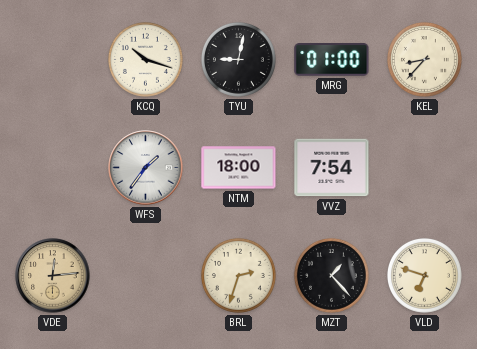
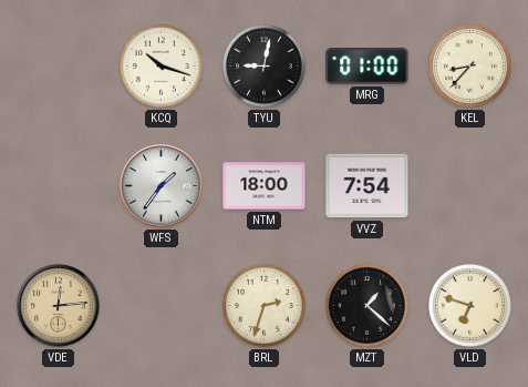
MZT: 1:23 -> 1:22 (366, 305)
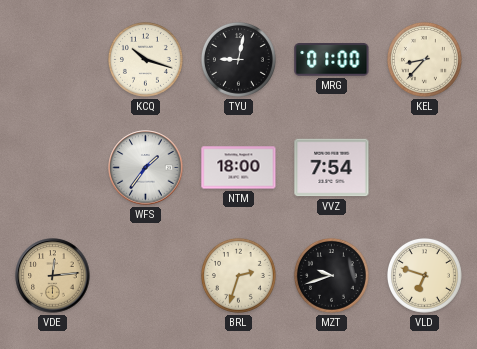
MZT: 1:22 -> 9:42 (331, 275)
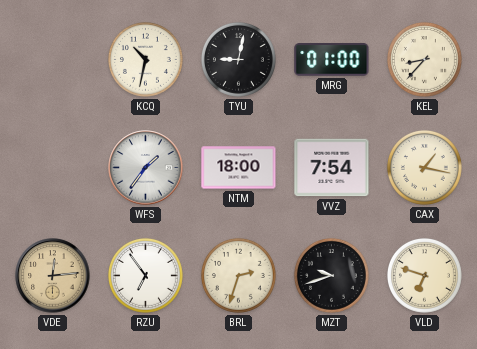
KCQ: 10:18 -> 10:32 (145, 59)
CAX: none -> 1:17 (424, 167)
RZU: none -> 6:54 (145, 275)
